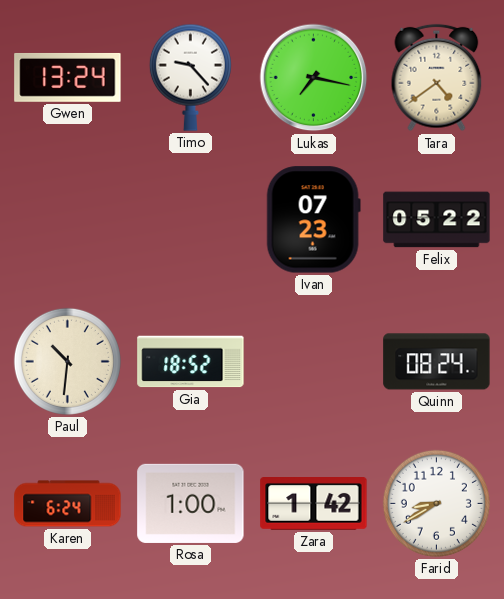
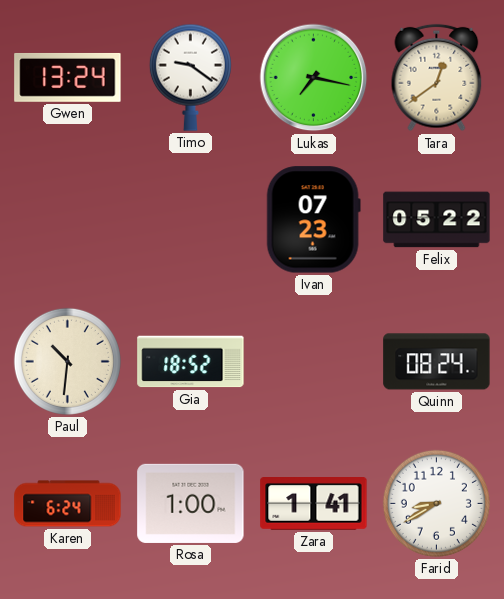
Timo: 9:23 -> 9:21 (190, 77)
Tara: 4:39 -> 12:39 (437, 78)
Zara: 1:42 -> 1:41 (314, 504)
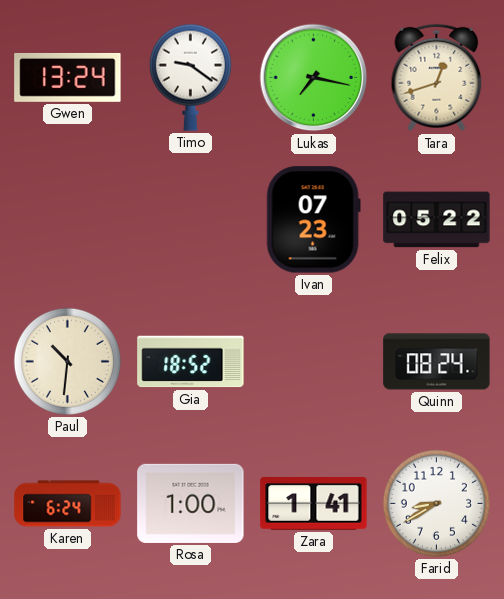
Tara: 12:39 -> 12:42 (437, 78)
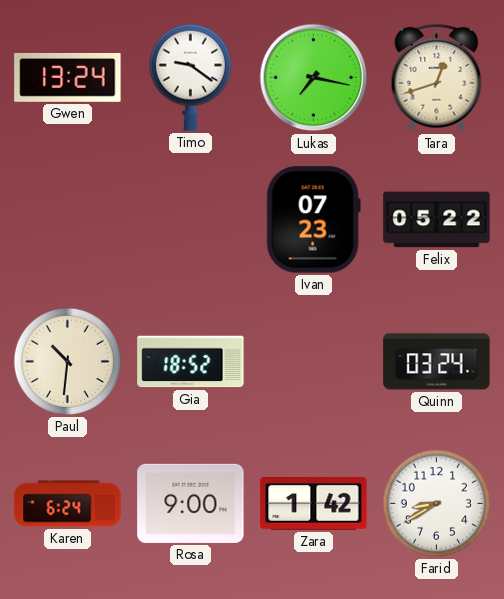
Quinn: 08:24 -> 03:24 (437, 362)
Rosa: 1:00 -> 9:00 (191, 503)
Zara: 1:41 -> 1:42 (314, 504)
